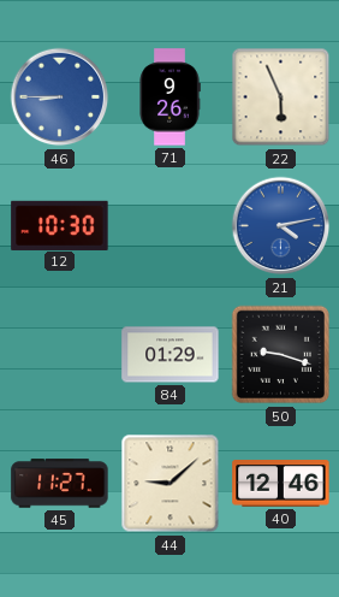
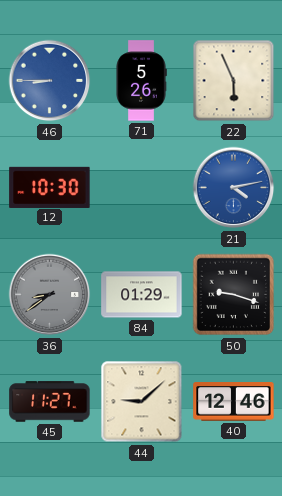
71: 9:26 -> 5:26 (141, 81)
36: none -> 8:39 (50, 295)
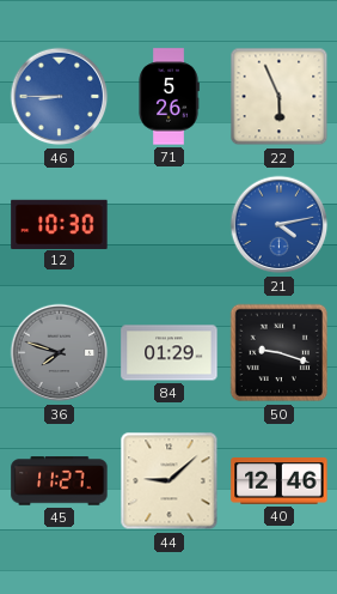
36: 8:39 -> 7:48 (60, 353)
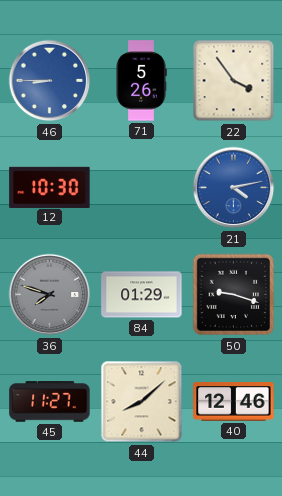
22: 5:56 -> 3:54 (234, 81)
44: 9:08 -> 8:08 (142, 402)
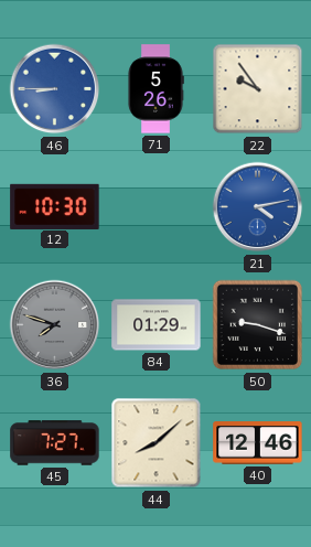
22: 3:54 -> 9:54 (258, 89)
45: 11:27 -> 7:27 (55, 443)
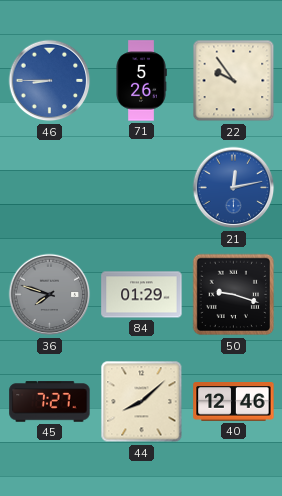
12: 10:30 -> none (55, 206)
21: 4:13 -> 12:13 (234, 188)
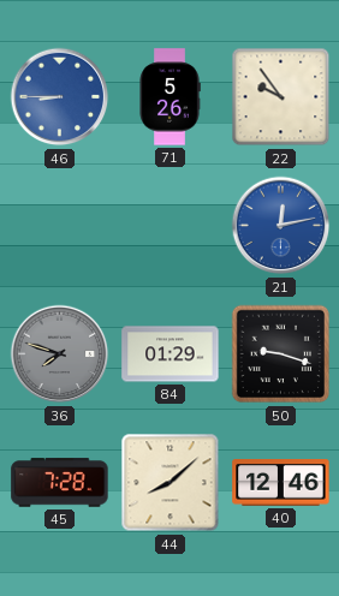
45: 7:27 -> 7:28 (60, 483)
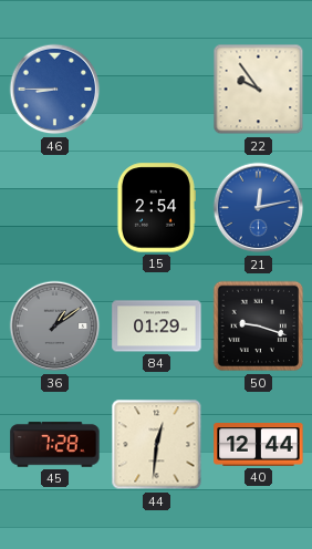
71: 5:26 -> none (169, 97)
15: none -> 2:54 (156, 208)
36: 7:48 -> 1:09 (55, 327)
44: 8:08 -> 12:31 (157, 445)
40: 12:46 -> 12:44 (259, 445)
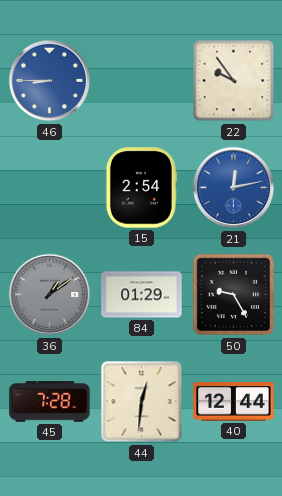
50: 9:18 -> 9:25 (234, 295)
